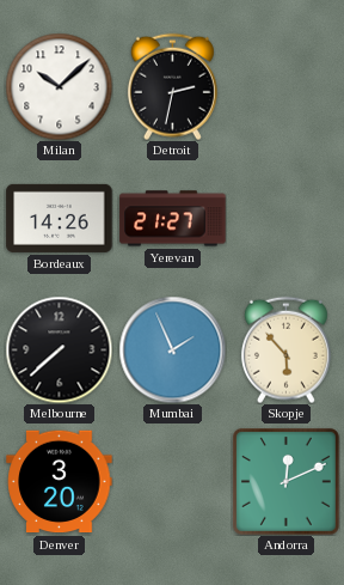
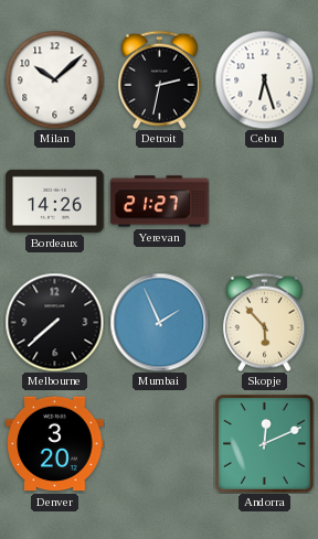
Cebu: none -> 6:27 (264, 79)
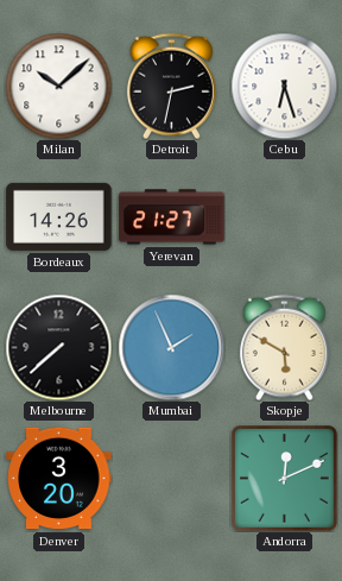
Skopje: 5:53 -> 5:50 (284, 347)
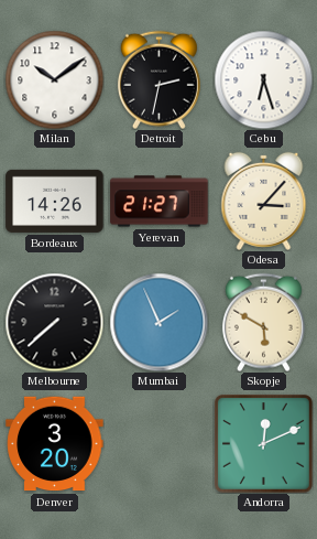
Milan: 10:08 -> 10:09 (54, 79)
Odesa: none -> 3:07 (264, 201)
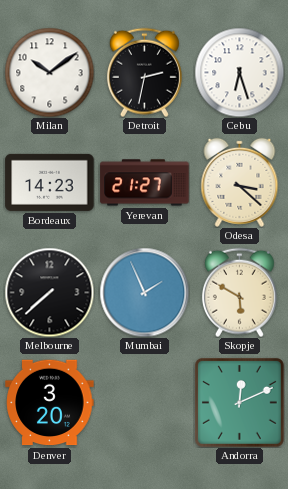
Bordeaux: 14:26 -> 14:23 (50, 182)
Odesa: 3:07 -> 3:22 (240, 182)
